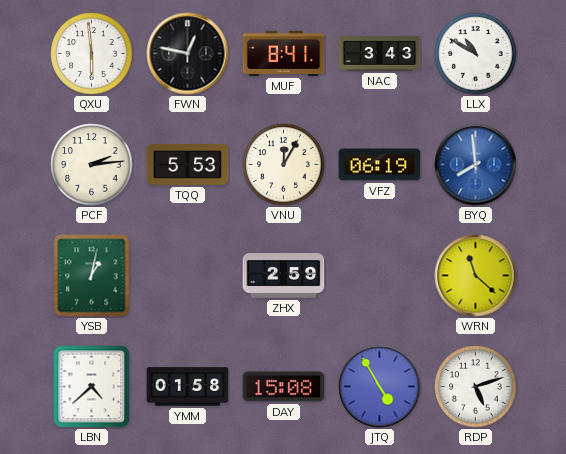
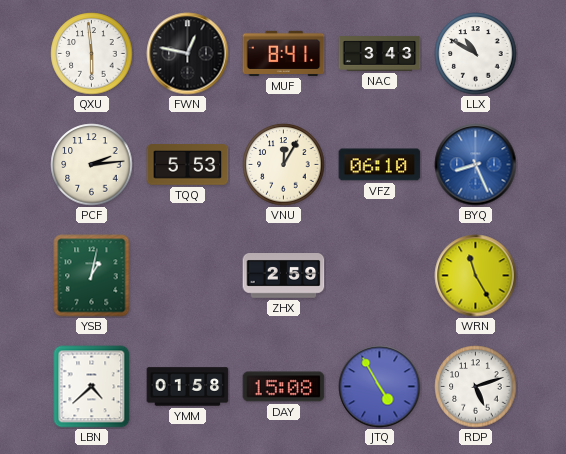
VFZ: 06:19 -> 06:10 (380, 165)
BYQ: 7:59 -> 8:26 (476, 165)
WRN: 11:22 -> 11:25 (476, 276)
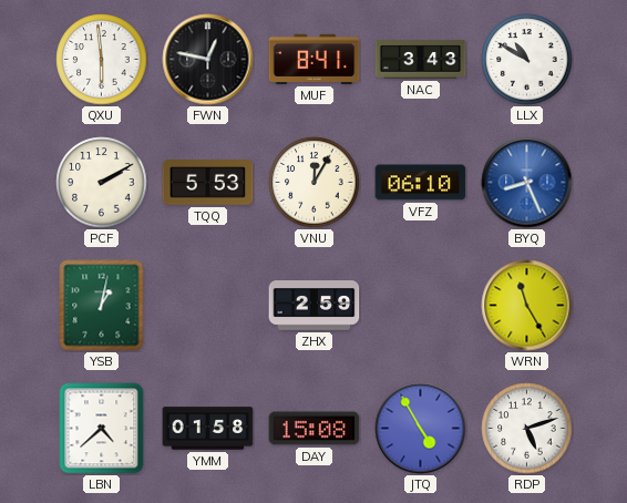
PCF: 2:14 -> 2:10 (102, 183)
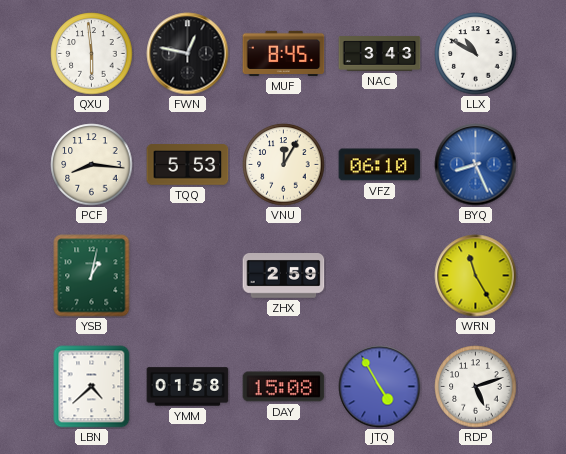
MUF: 8:41 -> 8:45 (284, 53)
PCF: 2:10 -> 8:16 (92, 165)
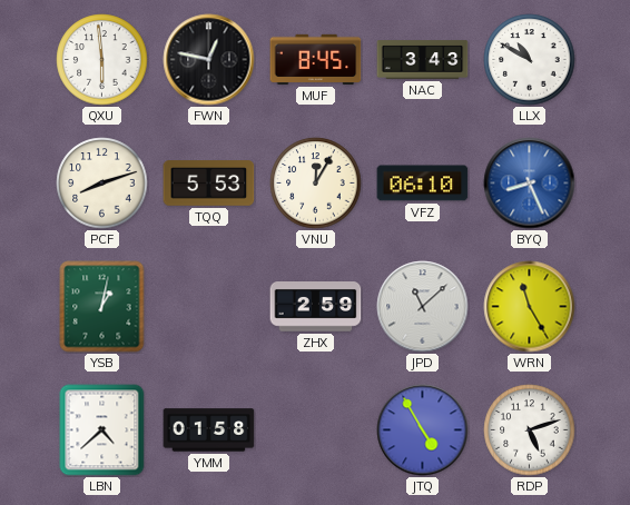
PCF: 8:16 -> 8:12 (102, 184)
JPD: none -> 11:08 (423, 307)
DAY: 15:08 -> none (284, 387)
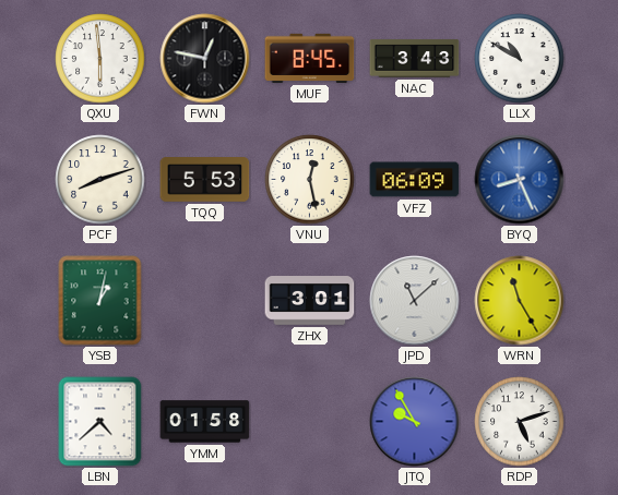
VNU: 12:05 -> 12:28 (310, 180)
VFZ: 06:10 -> 06:09 (415, 180)
ZHX: 2:59 -> 3:01 (310, 301)
JTQ: 4:55 -> 9:55 (415, 422)
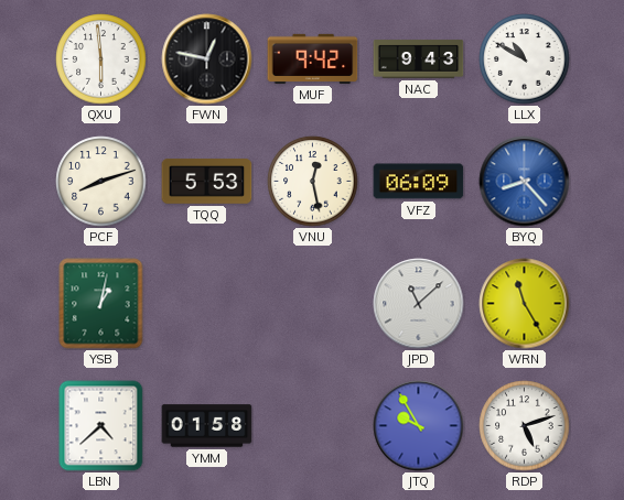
MUF: 8:45 -> 9:42 (313, 58)
NAC: 3:43 -> 9:43 (419, 59)
BYQ: 8:26 -> 8:23 (525, 182)
ZHX: 3:01 -> none (310, 301)
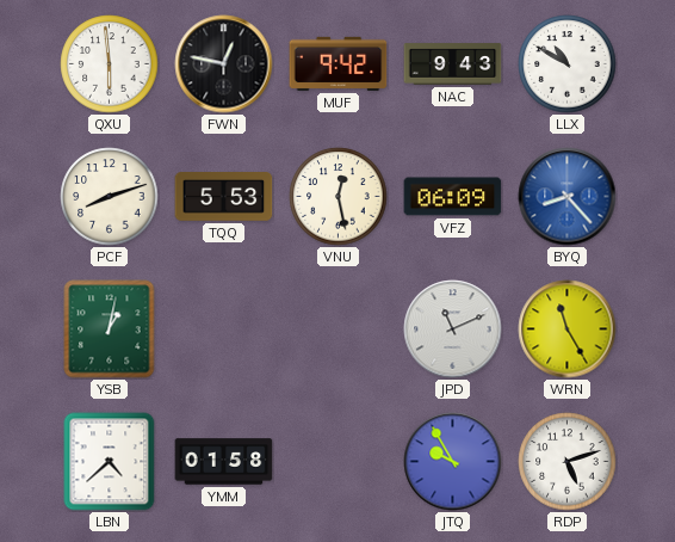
JPD: 11:08 -> 11:11 (453, 329)
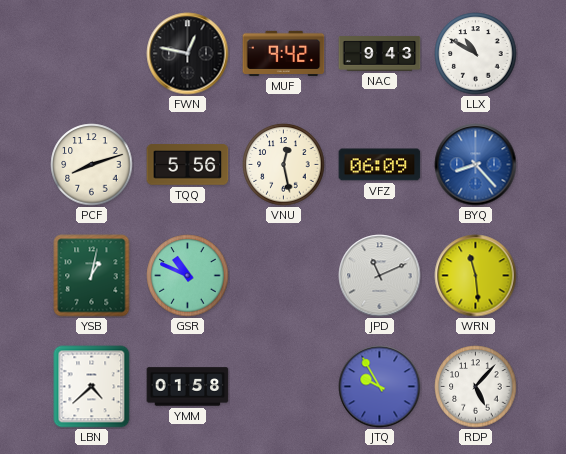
QXU: 5:59 -> none (110, 64)
TQQ: 5:53 -> 5:56 (188, 165)
GSR: none -> 10:49 (188, 276)
WRN: 11:25 -> 11:29 (476, 276)
RDP: 5:12 -> 5:07 (476, 387)
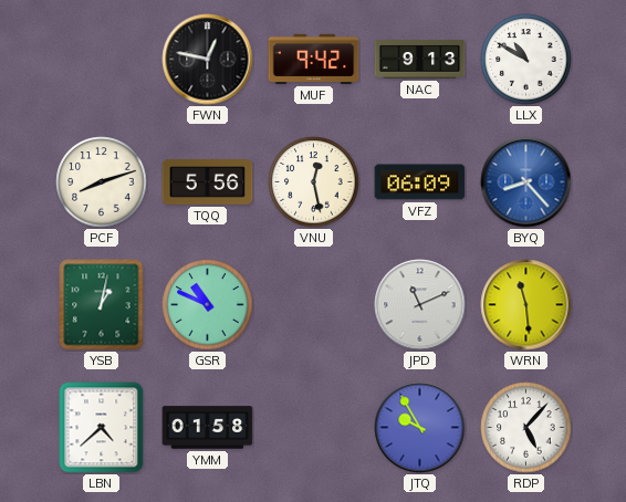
NAC: 9:43 -> 9:13 (420, 60)
